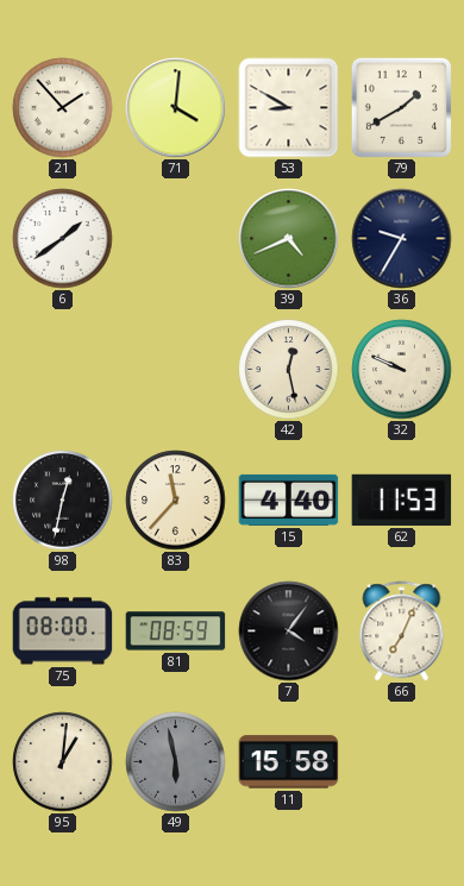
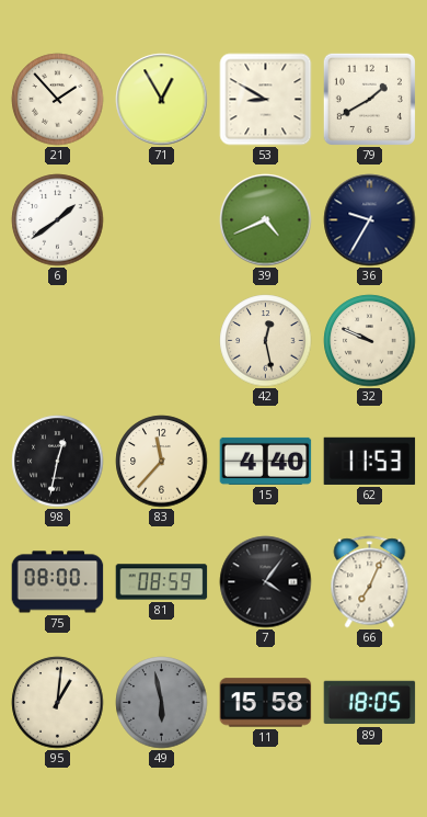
71: 4:01 -> 12:55 (162, 100)
89: none -> 18:05 (370, 703)
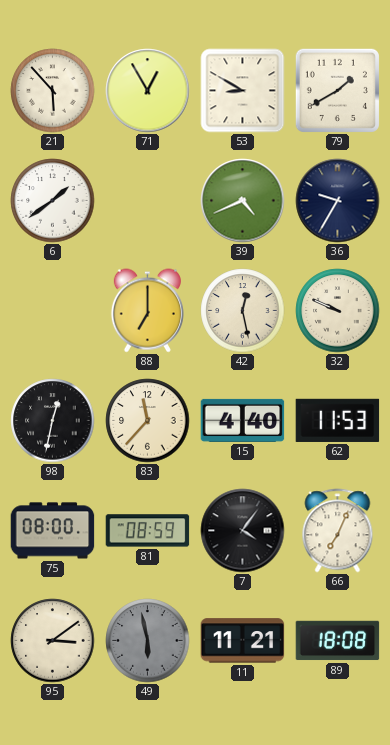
21: 1:53 -> 5:53 (53, 91)
88: none -> 7:00 (147, 311)
95: 1:01 -> 3:09 (53, 641)
11: 15:58 -> 11:21 (243, 641)
89: 18:05 -> 18:08 (338, 641)
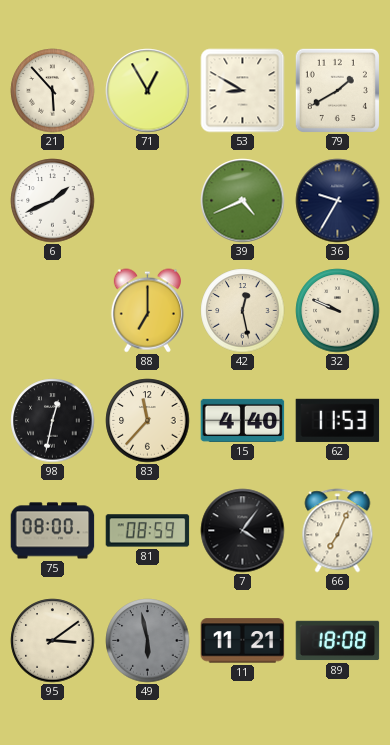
6: 1:39 -> 1:41 (53, 201)
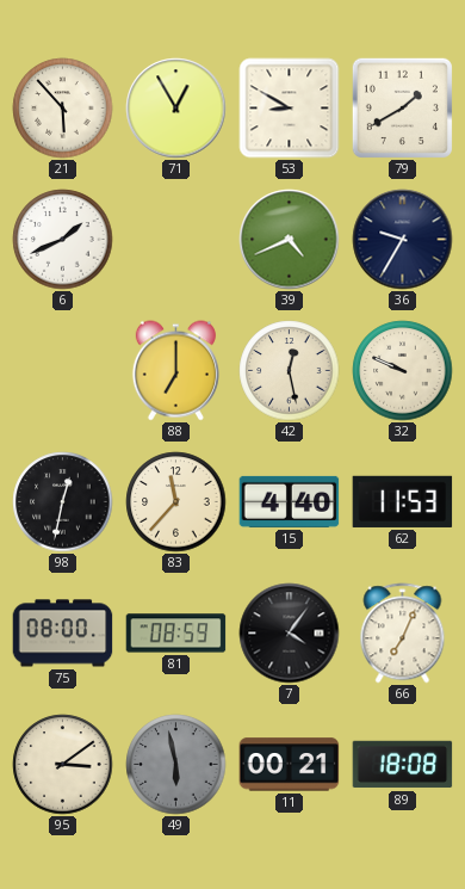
11: 11:21 -> 00:21 (290, 765)
